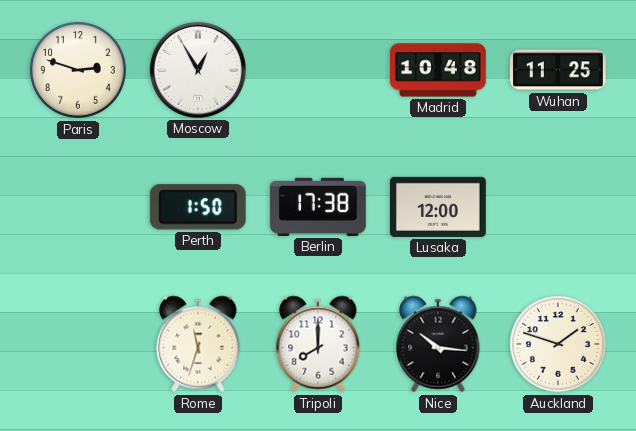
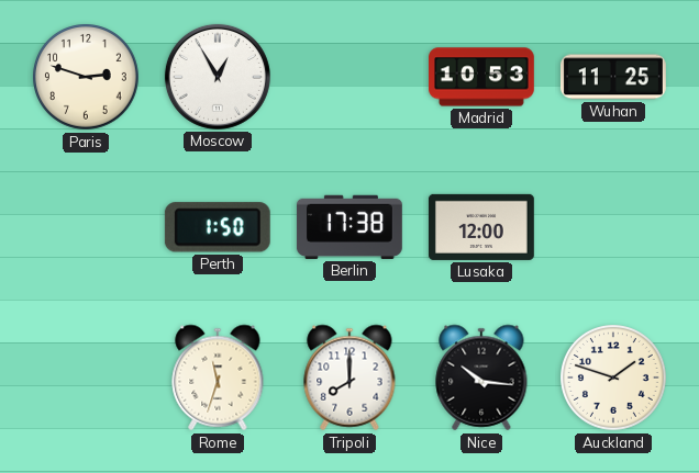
Madrid: 10:48 -> 10:53 (482, 77)
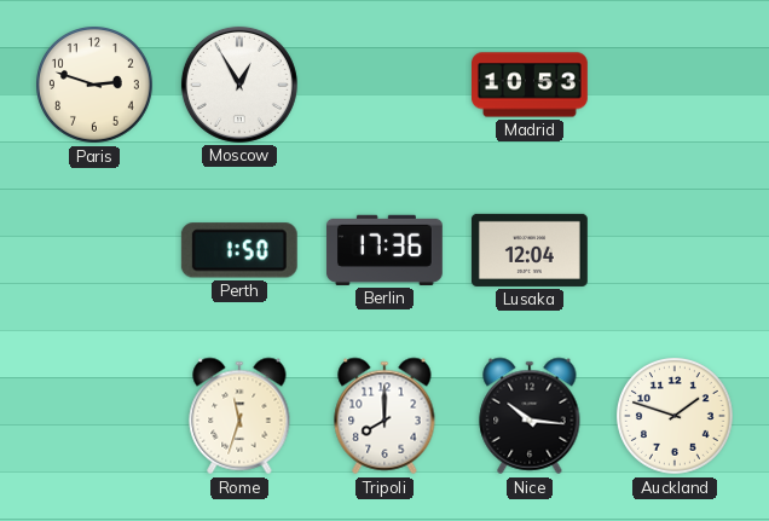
Wuhan: 11:25 -> none (613, 77)
Berlin: 17:38 -> 17:36 (384, 250)
Lusaka: 12:00 -> 12:04 (530, 250)
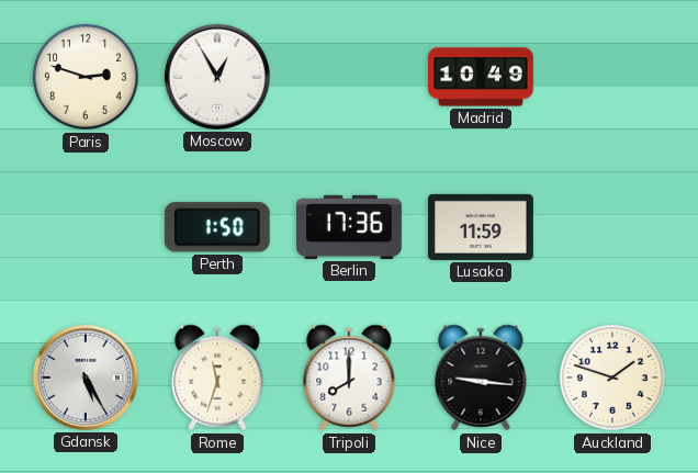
Madrid: 10:53 -> 10:49 (482, 77)
Lusaka: 12:04 -> 11:59 (481, 227)
Gdansk: none -> 5:25 (86, 378)
Nice: 10:16 -> 9:16 (481, 378)
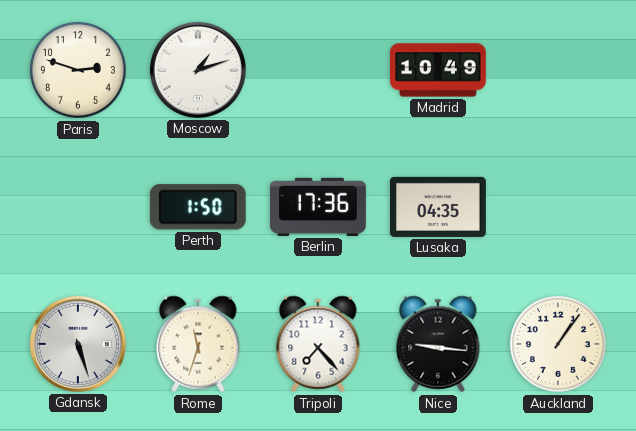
Moscow: 12:55 -> 1:12 (198, 70)
Lusaka: 11:59 -> 04:35 (438, 207)
Gdansk: 5:25 -> 5:27 (78, 344)
Tripoli: 8:00 -> 7:23 (318, 344)
Auckland: 1:48 -> 1:06 (559, 345)
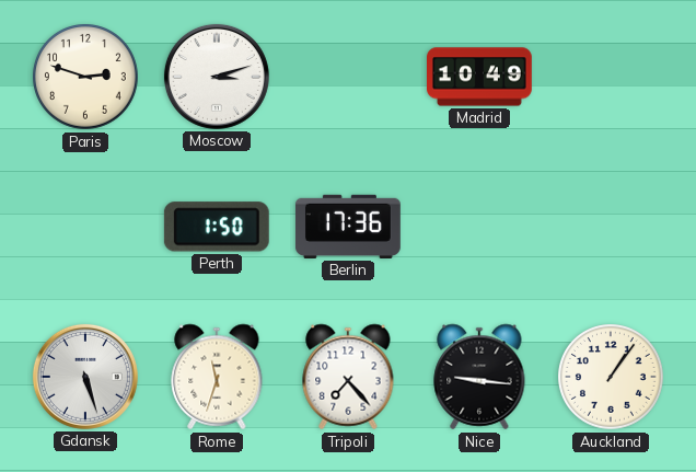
Moscow: 1:12 -> 3:12 (217, 77)
Lusaka: 04:35 -> none (438, 207)
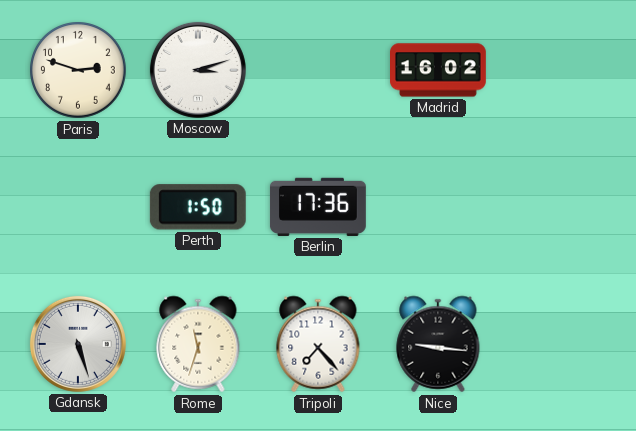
Madrid: 10:49 -> 16:02 (439, 70)
Auckland: 1:06 -> none (612, 378)
